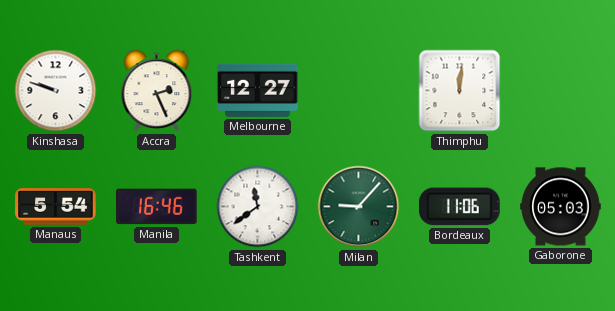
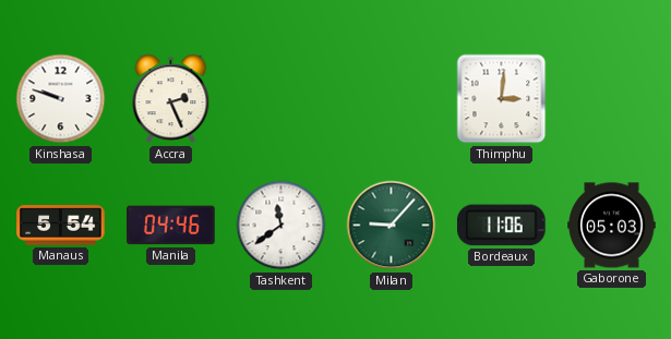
Melbourne: 12:27 -> none (258, 90)
Thimphu: 12:01 -> 3:01 (502, 99)
Manila: 16:46 -> 04:46 (171, 226)
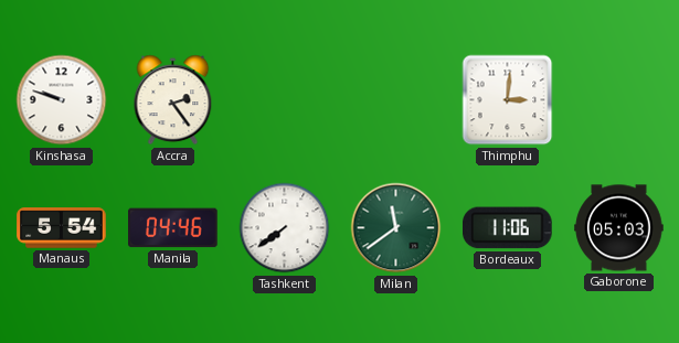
Accra: 2:26 -> 2:24 (173, 100)
Tashkent: 11:39 -> 7:39 (285, 228)
Milan: 9:07 -> 11:39 (396, 228)
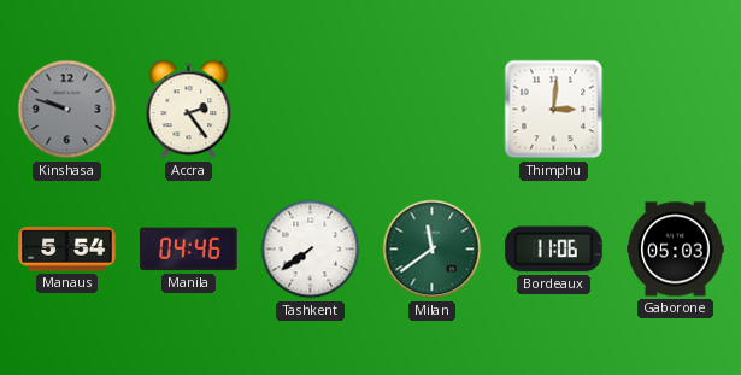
Kinshasa dial: white -> grey (67, 110)
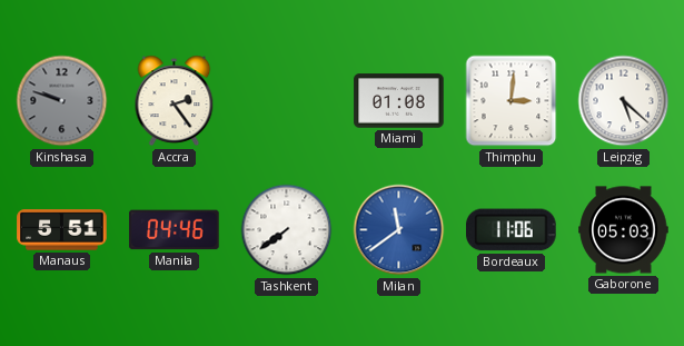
Miami: none -> 01:08 (399, 101)
Leipzig: none -> 5:22 (624, 101)
Manaus: 5:54 -> 5:51 (62, 230)
Milan dial: green -> blue (399, 230)
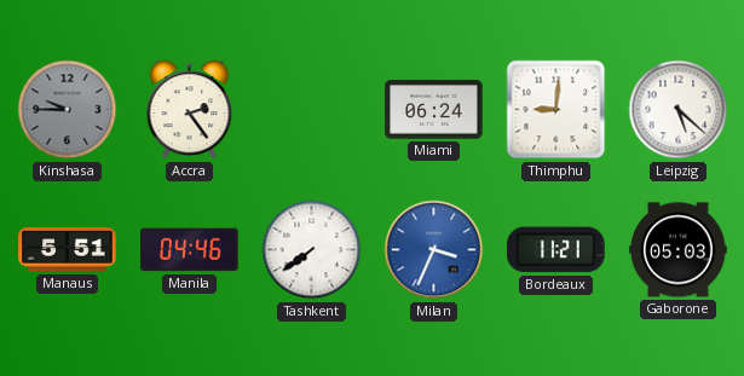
Kinshasa: 9:48 -> 9:45 (68, 110)
Miami: 01:08 -> 06:24 (434, 110)
Thimphu: 3:01 -> 9:01 (556, 110)
Milan: 11:39 -> 3:34 (434, 250)
Bordeaux: 11:06 -> 11:21 (556, 250)
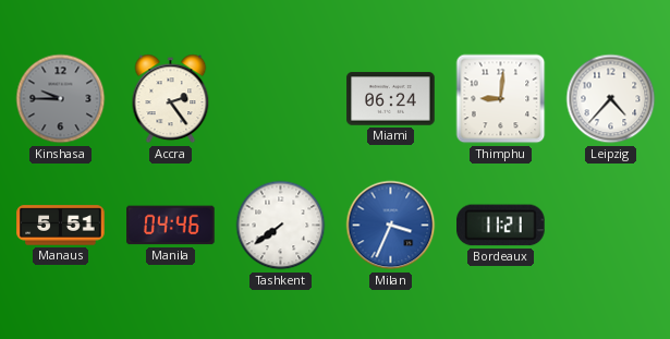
Leipzig: 5:22 -> 4:37 (611, 99)
Gaborone: 05:03 -> none (679, 250)
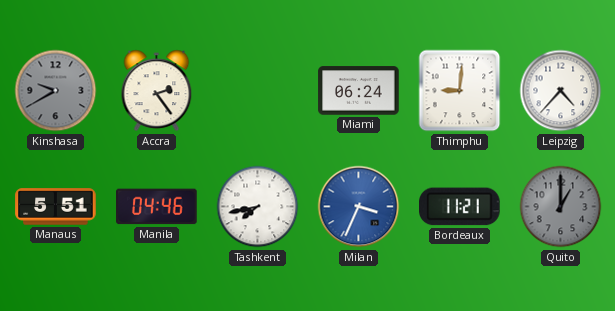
Kinshasa: 9:45 -> 9:40 (56, 91)
Tashkent: 7:39 -> 7:43 (258, 207)
Quito: none -> 1:00 (561, 207)
